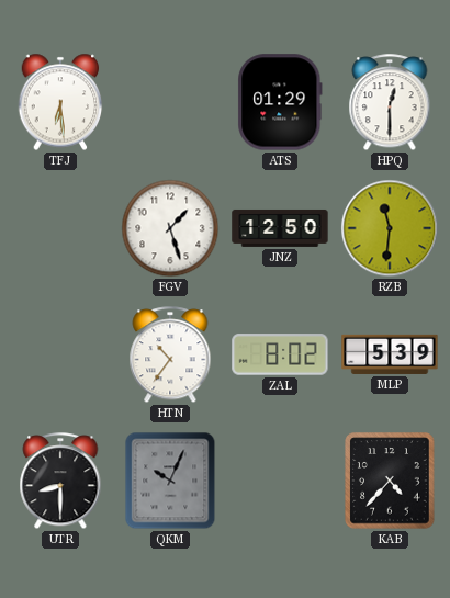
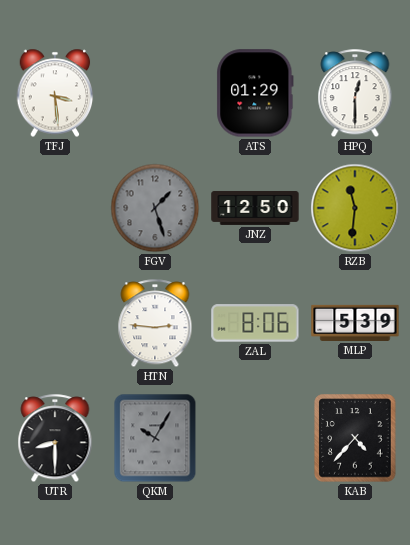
TFJ: 6:29 -> 3:29 (55, 93)
FGV dial: white -> grey (155, 208)
HTN: 10:36 -> 2:46 (155, 324)
ZAL: 8:02 -> 8:06 (255, 323)
QKM: 10:04 -> 10:05 (155, 438)
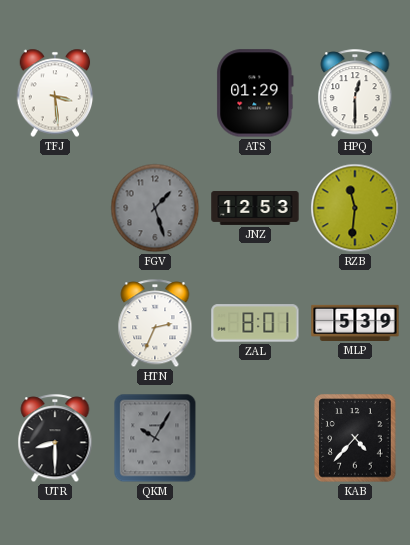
JNZ: 12:50 -> 12:53 (255, 208)
HTN: 2:46 -> 2:34 (155, 324)
ZAL: 8:06 -> 8:01 (255, 323)
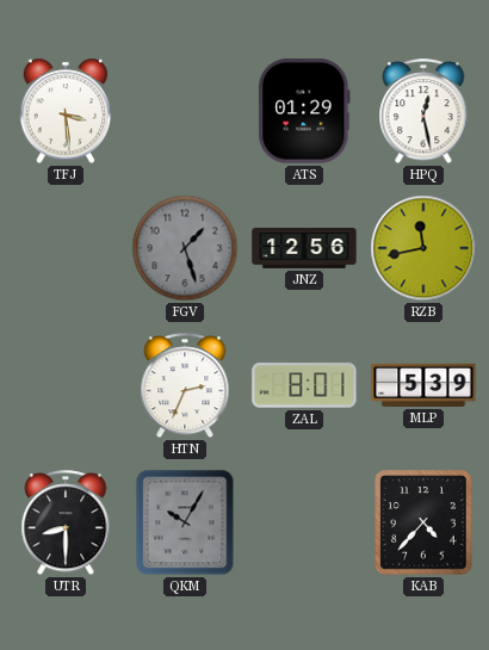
HPQ: 12:30 -> 12:28 (423, 112)
JNZ: 12:53 -> 12:56 (304, 248)
RZB: 11:31 -> 11:43 (423, 248)
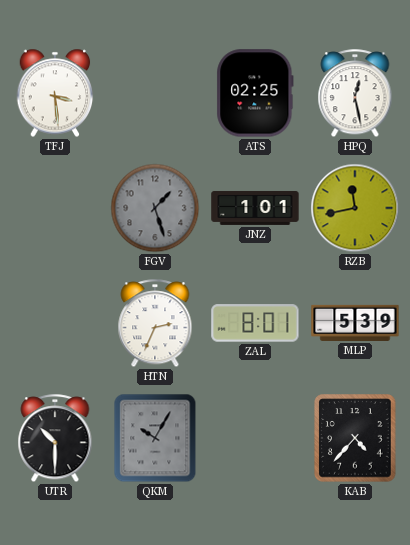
ATS: 01:29 -> 02:25 (255, 93)
JNZ: 12:56 -> 1:01 (255, 208)
UTR: 8:30 -> 10:30 (55, 439)
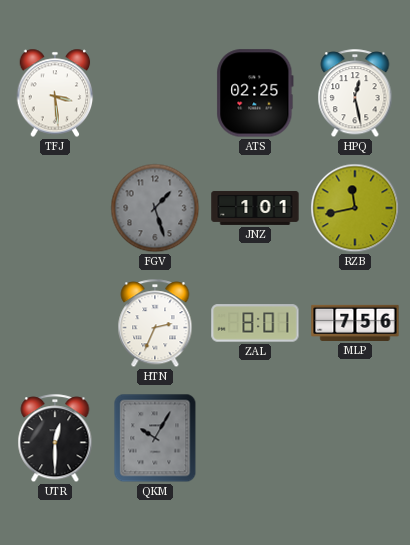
MLP: 5:39 -> 7:56 (355, 323)
UTR: 10:30 -> 12:30 (55, 439)
KAB: 4:37 -> none (355, 438)
